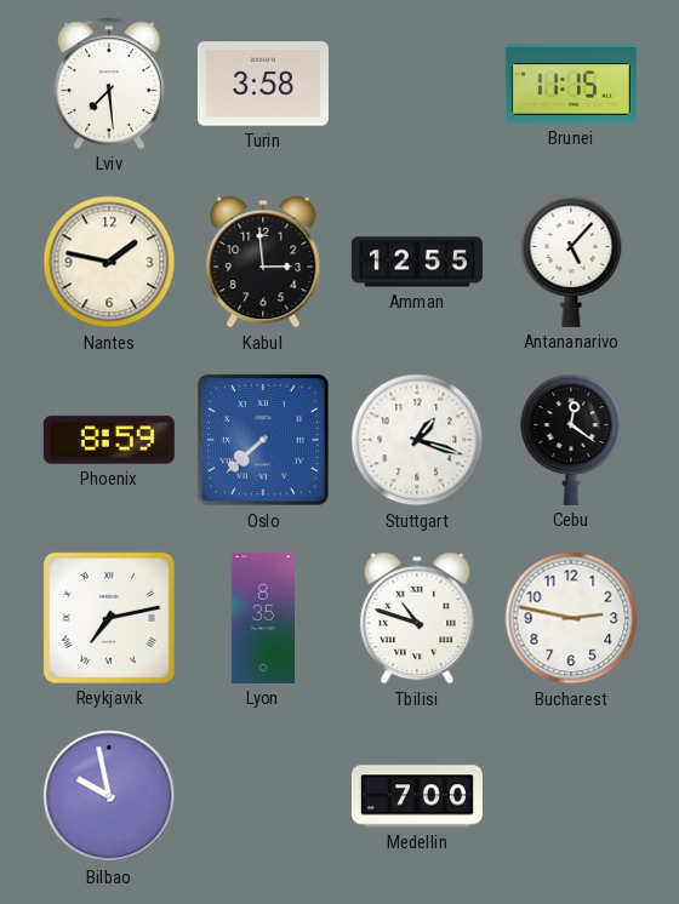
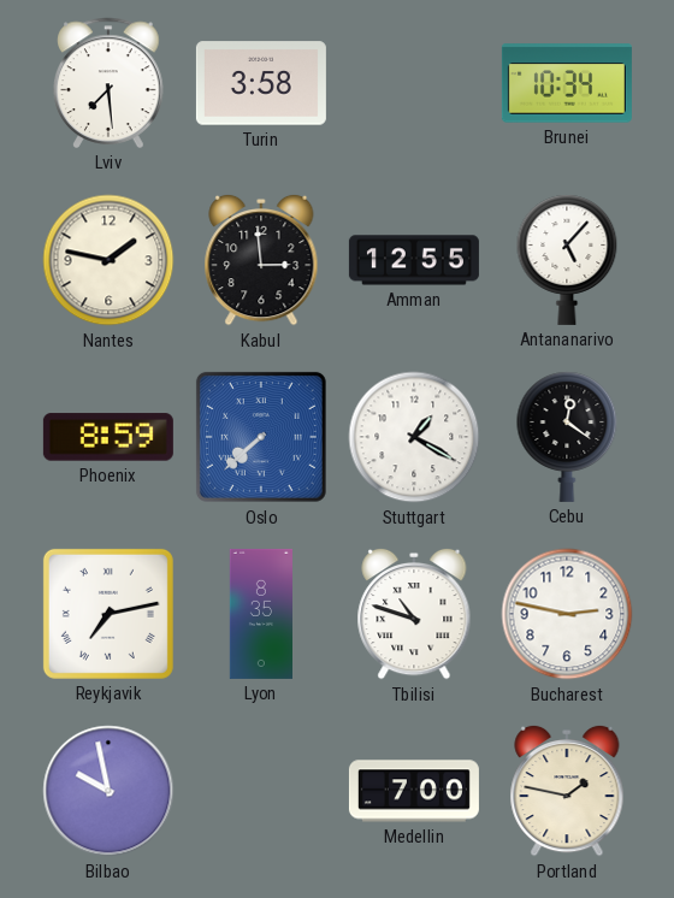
Brunei: 11:15 -> 10:34 (567, 83)
Stuttgart: 1:18 -> 1:20 (414, 437)
Portland: none -> 1:47 (567, 791)
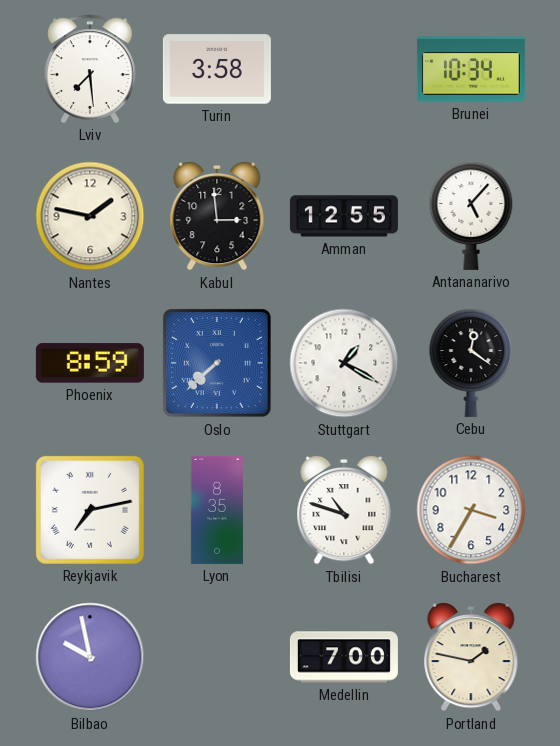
Bucharest: 2:47 -> 3:35 (471, 510)
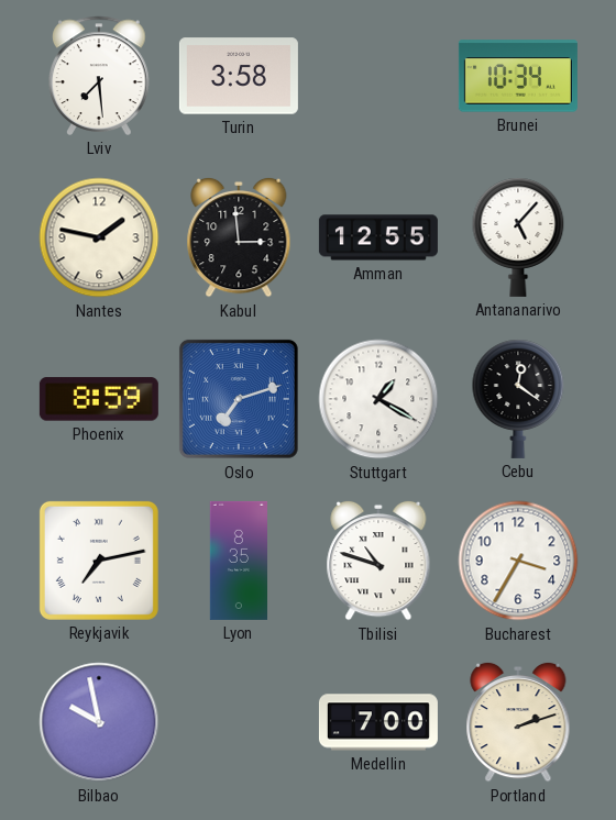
Oslo: 7:38 -> 7:12 (239, 399)
Portland: 1:47 -> 2:12 (518, 722)
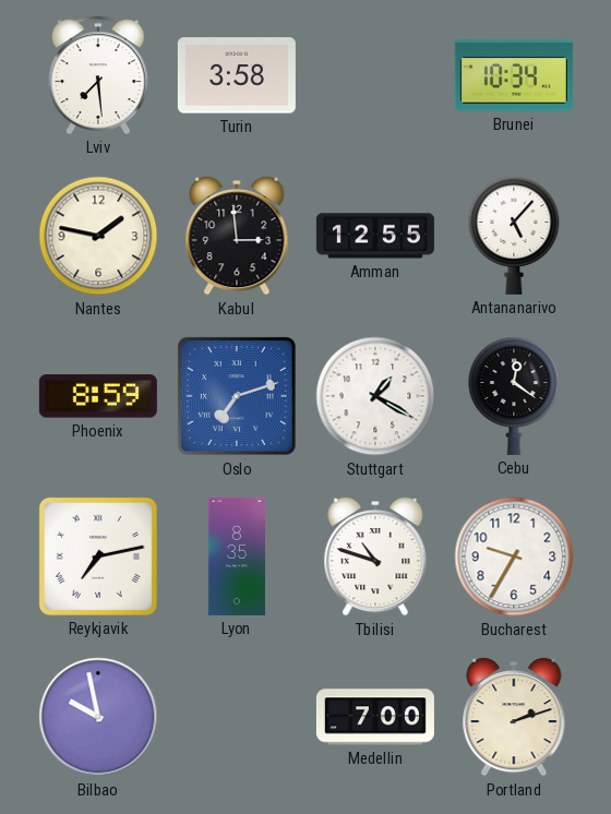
Bucharest: 3:35 -> 9:35 (514, 556)
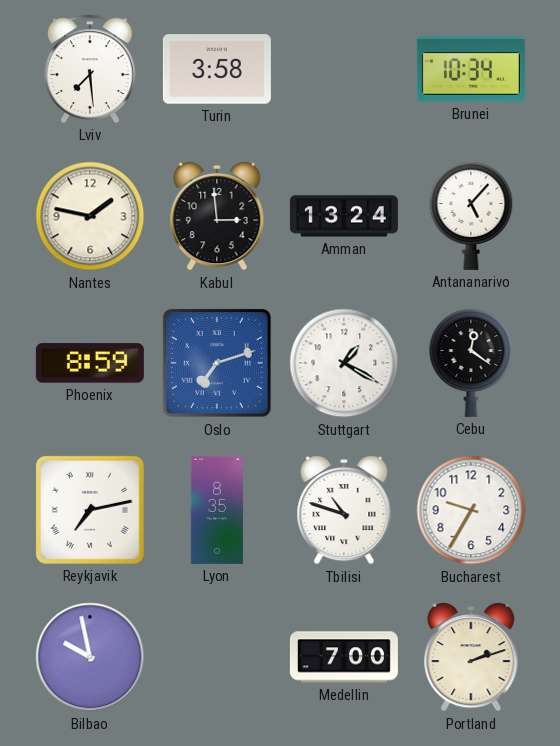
Amman: 12:55 -> 13:24 (344, 216)
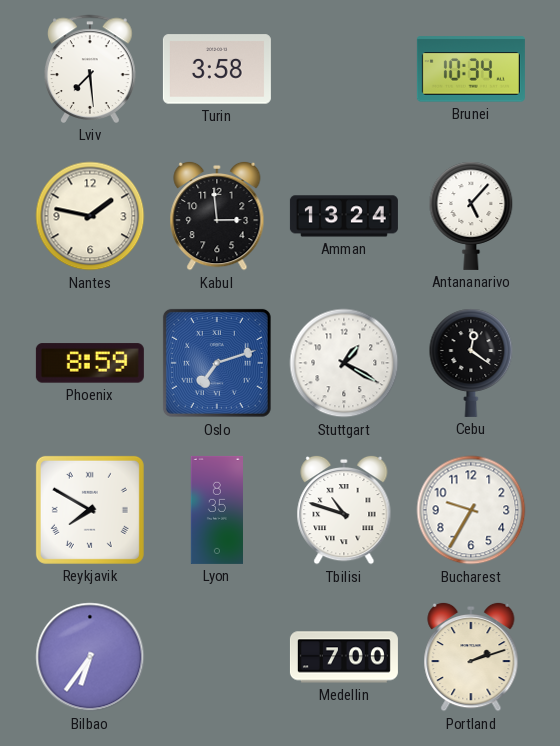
Reykjavik: 7:13 -> 7:50 (90, 510)
Bilbao: 9:58 -> 6:36 (90, 657)
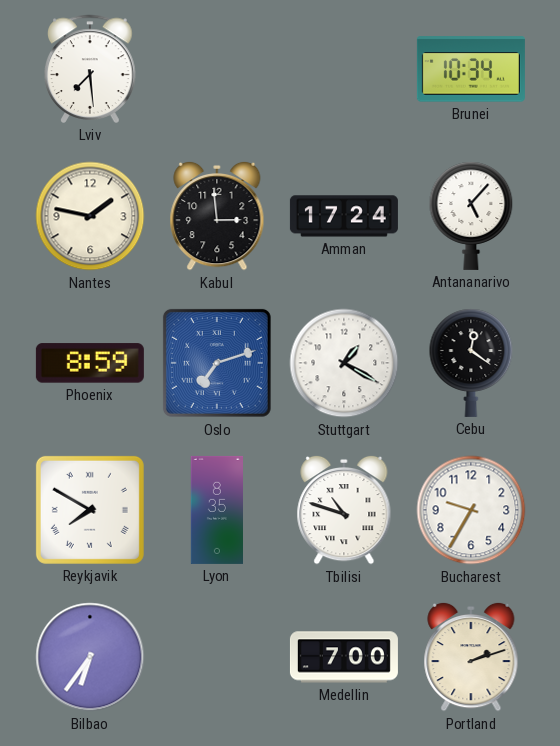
Turin: 3:58 -> none (217, 69)
Amman: 13:24 -> 17:24 (344, 216)
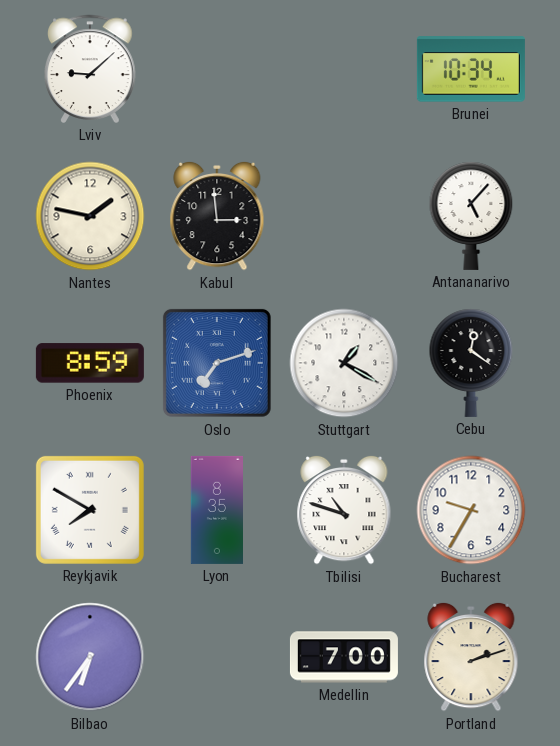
Lviv: 7:29 -> 9:08 (90, 69)
Amman: 17:24 -> none (344, 216)
